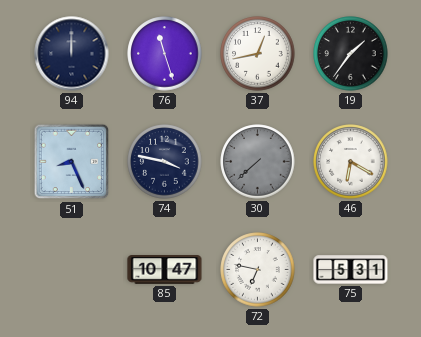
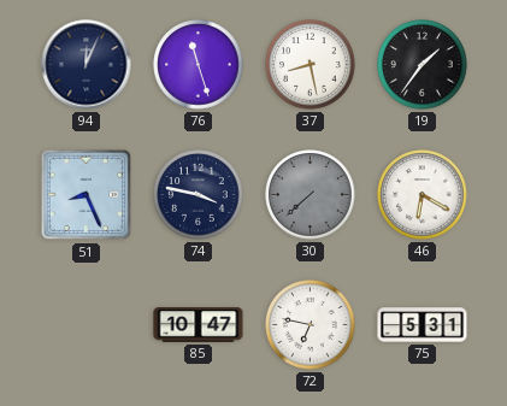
94: 12:00 -> 12:04 (87, 65)
37: 12:43 -> 8:28 (311, 65)
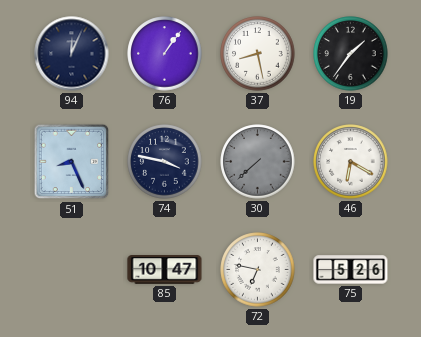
76: 11:27 -> 1:06 (165, 54)
75: 5:31 -> 5:26 (351, 270)
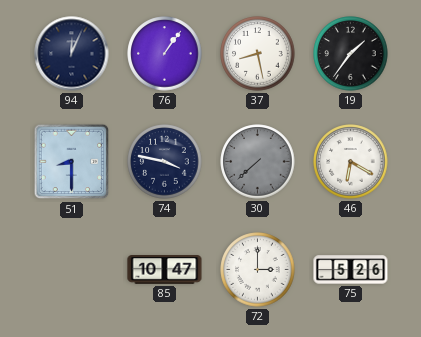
51: 8:26 -> 8:30 (72, 162)
72: 6:47 -> 3:00 (258, 270)
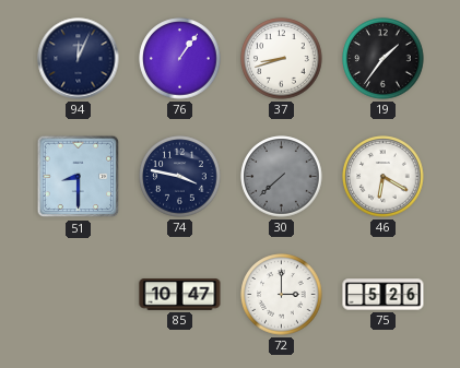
37: 8:28 -> 8:42 (282, 59)
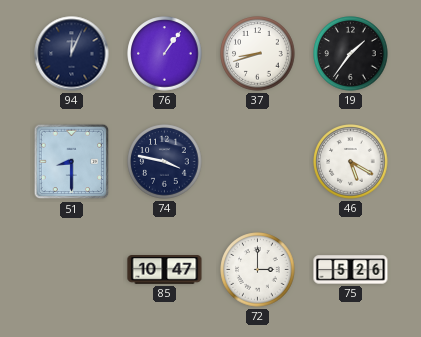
30: 7:38 -> none (282, 177)
46: 6:20 -> 5:20 (351, 162)
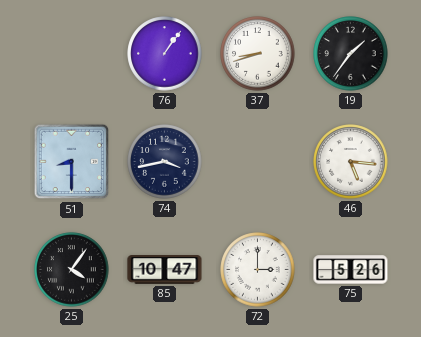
94: 12:04 -> none (72, 54)
74: 3:47 -> 3:43 (165, 162)
46: 5:20 -> 5:16 (351, 162)
25: none -> 4:06 (72, 270)
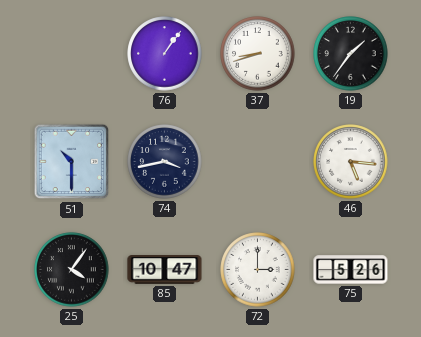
51: 8:30 -> 10:30 (72, 162)
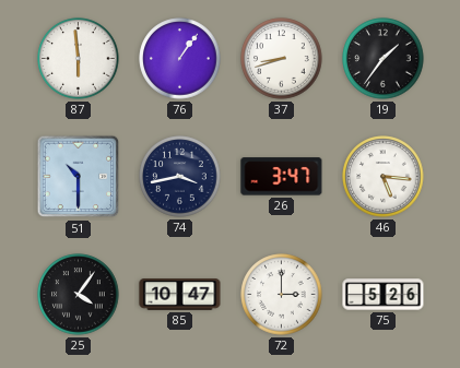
87: none -> 5:59 (79, 59)
26: none -> 3:47 (282, 177)
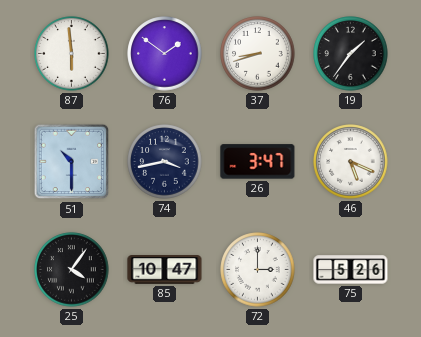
76: 1:06 -> 1:51 (165, 54)
46: 5:16 -> 5:19 (351, 162)
